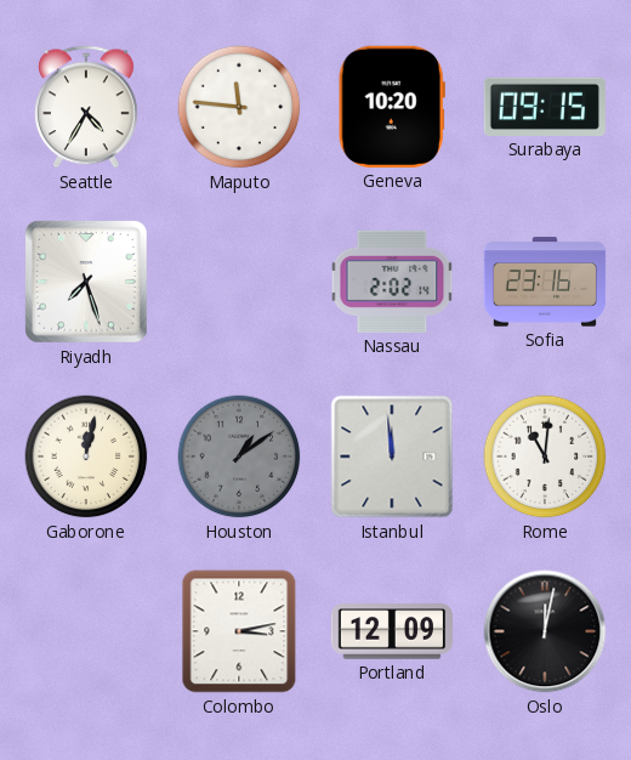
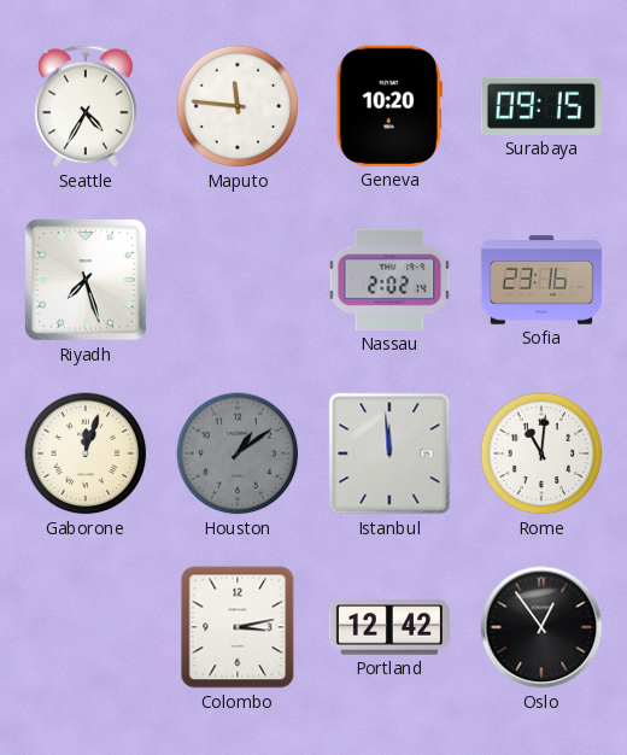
Gaborone: 12:02 -> 12:03 (86, 453)
Portland: 12:09 -> 12:42 (388, 627)
Oslo: 12:02 -> 12:54 (541, 627)
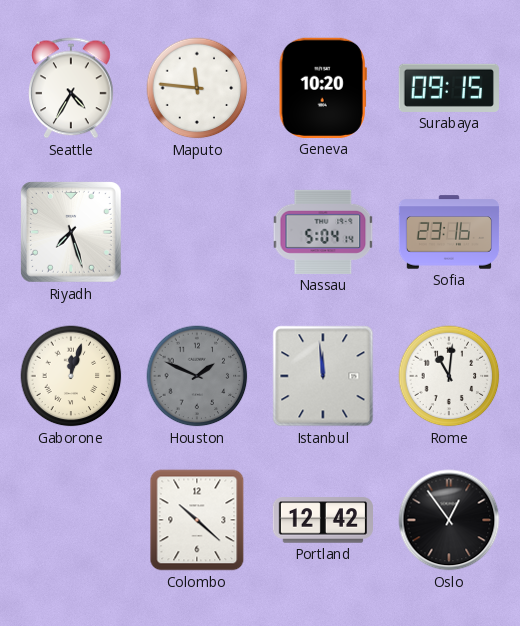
Nassau: 2:02 -> 5:04 (323, 232)
Houston: 1:09 -> 1:49 (197, 376)
Colombo: 3:13 -> 10:22 (197, 520)
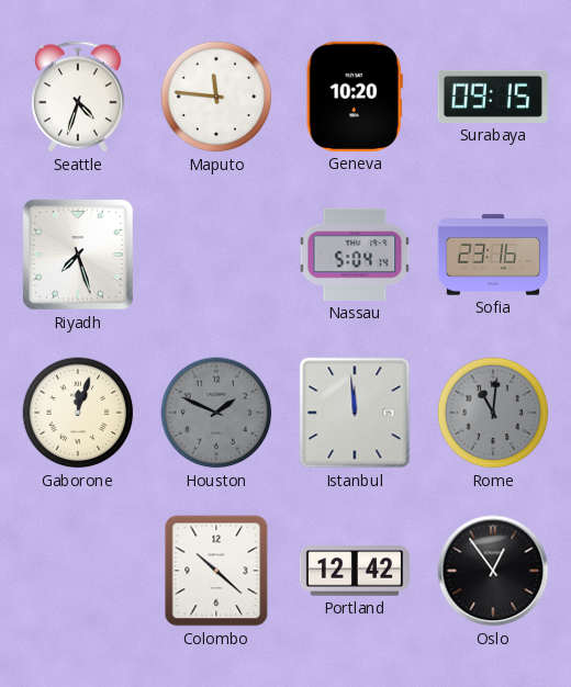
Seattle: 4:35 -> 4:33 (79, 97)
Rome dial: white -> grey (493, 413)
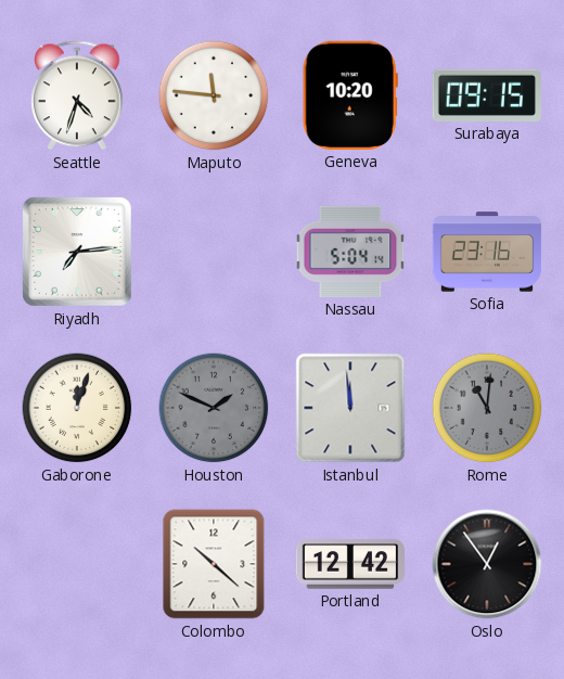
Riyadh: 7:27 -> 7:14 (77, 252)
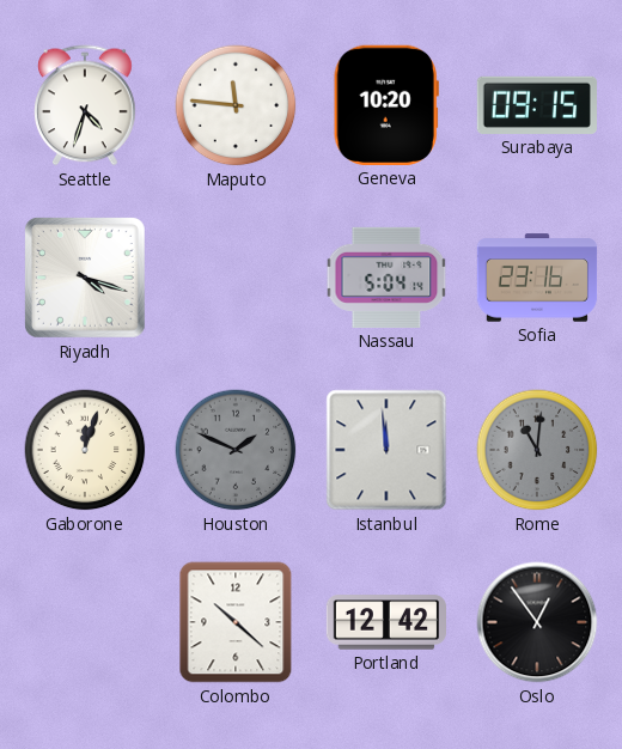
Riyadh: 7:14 -> 4:18 (85, 278)
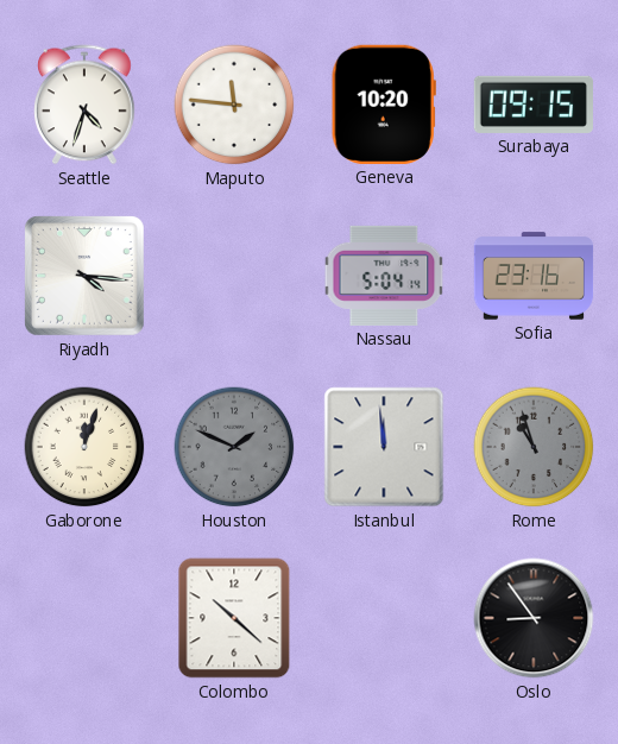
Riyadh: 4:18 -> 4:16 (84, 276)
Rome: 11:01 -> 10:57 (534, 447)
Portland: 12:42 -> none (385, 622)
Oslo: 12:54 -> 8:54 (534, 618)
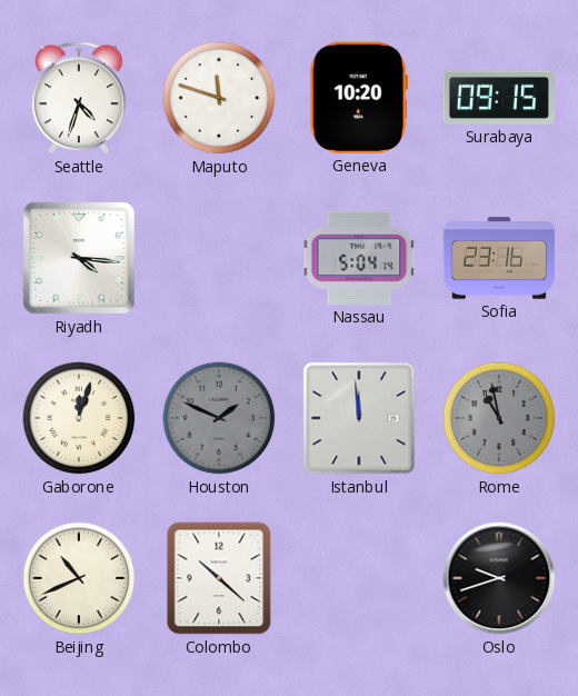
Maputo: 11:46 -> 11:48 (219, 98)
Rome: 10:57 -> 10:58 (499, 418)
Beijing: none -> 10:41 (79, 578)
Oslo: 8:54 -> 9:42 (499, 578)
